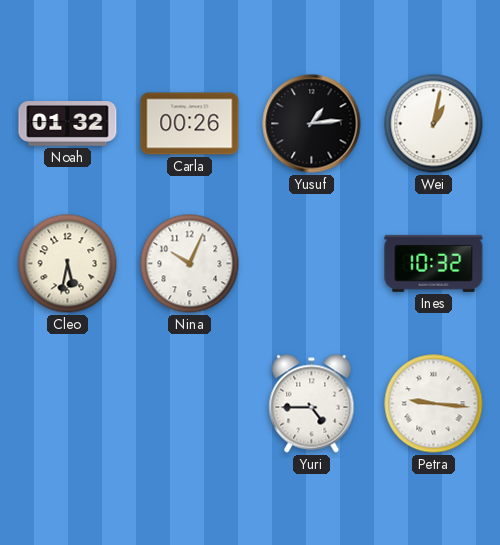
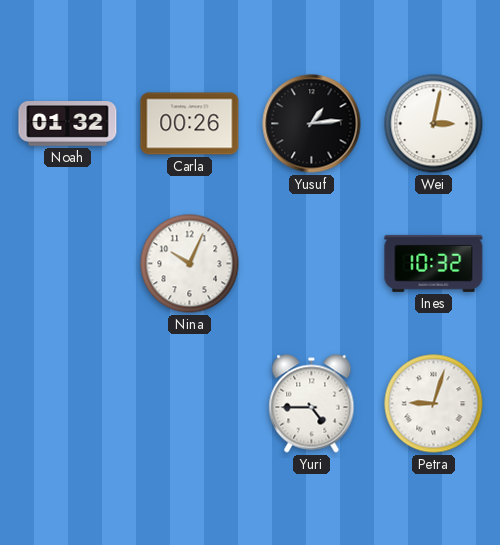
Wei: 1:02 -> 3:02 (434, 124)
Cleo: 5:32 -> none (68, 264)
Petra: 9:16 -> 9:03 (434, 404)
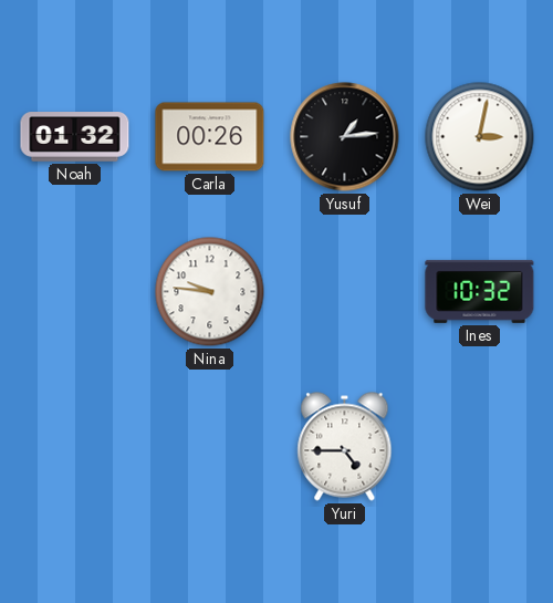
Nina: 10:04 -> 9:46 (210, 292)
Petra: 9:03 -> none (434, 404)
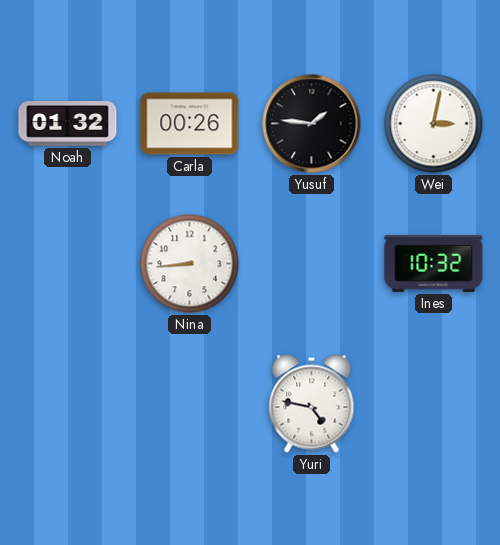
Yusuf: 1:14 -> 1:46 (312, 124)
Nina: 9:46 -> 8:44 (190, 264)
Yuri: 4:45 -> 4:47 (312, 404)
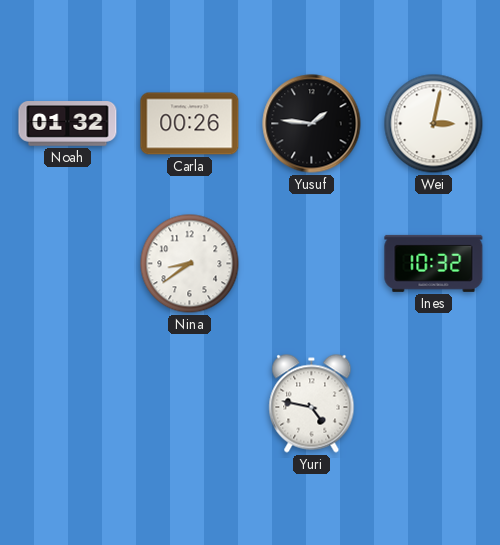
Nina: 8:44 -> 8:39 (190, 264)
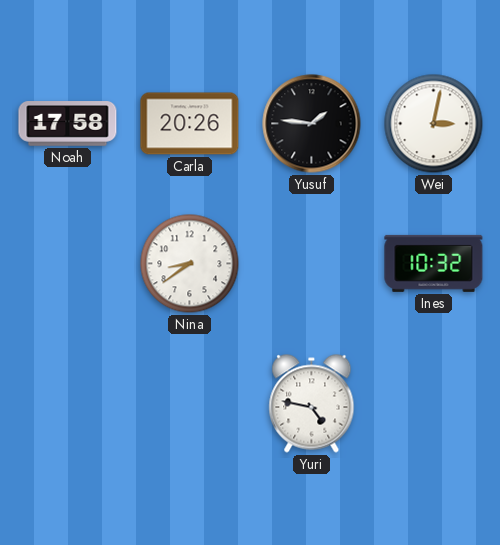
Noah: 01:32 -> 17:58 (68, 124)
Carla: 00:26 -> 20:26 (190, 124)
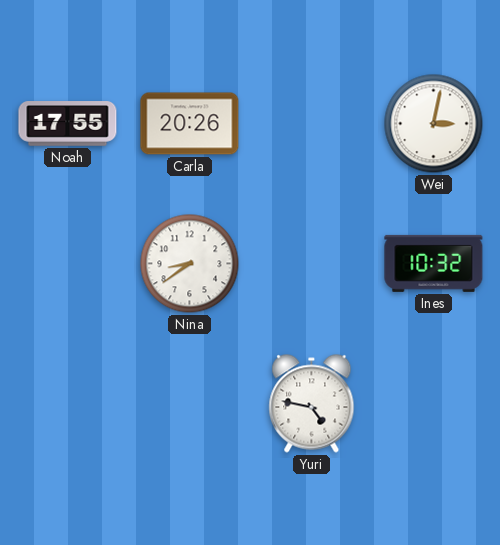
Noah: 17:58 -> 17:55 (68, 124)
Yusuf: 1:46 -> none (312, 124)
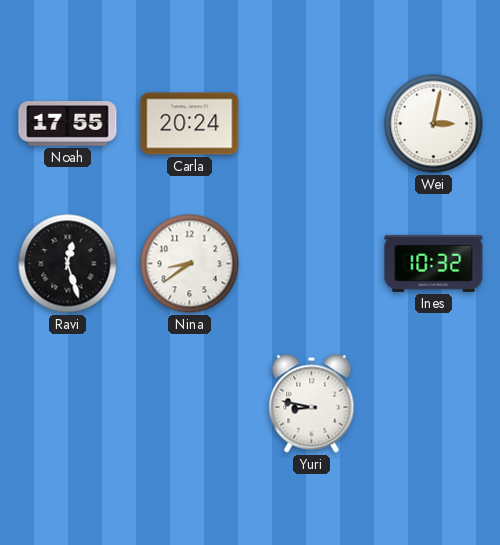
Carla: 20:26 -> 20:24 (190, 124)
Ravi: none -> 12:27 (68, 264)
Yuri: 4:47 -> 8:47 (312, 404)
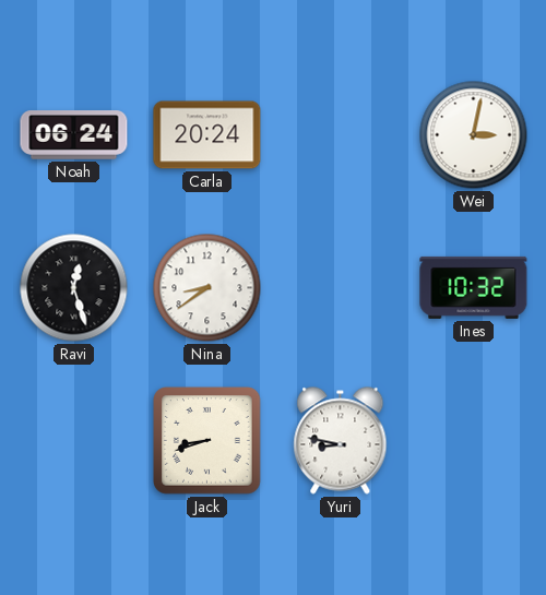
Noah: 17:55 -> 06:24 (74, 135)
Jack: none -> 8:42 (207, 441)
